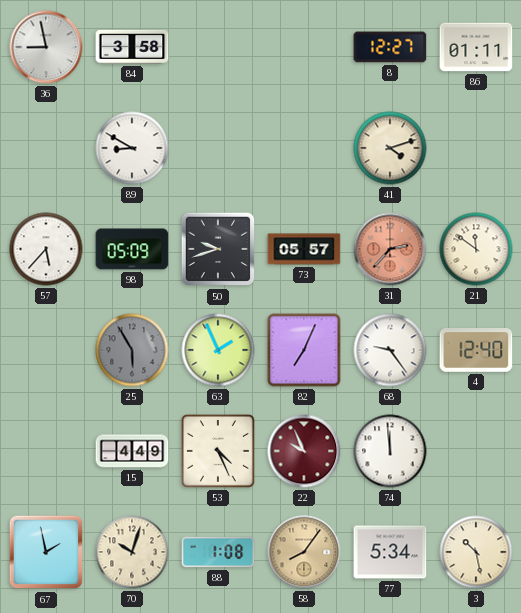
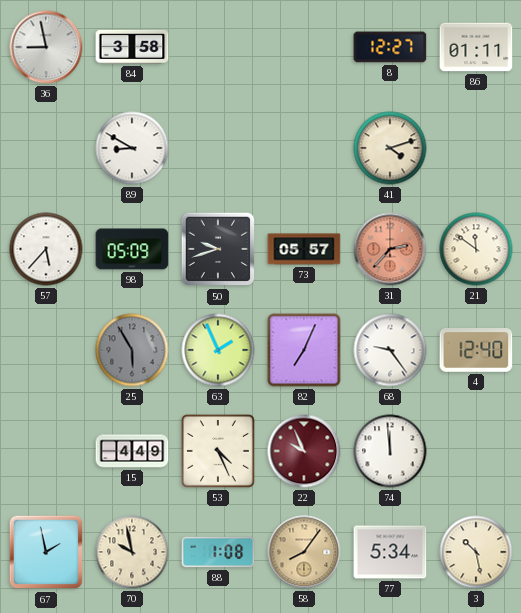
70: 10:03 -> 9:58 (132, 552)
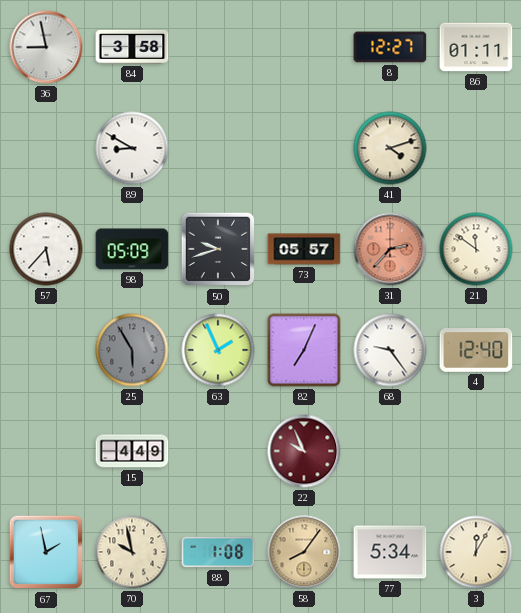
53: 4:26 -> none (218, 451)
74: 11:59 -> none (390, 451)
3: 10:28 -> 12:05 (476, 552)
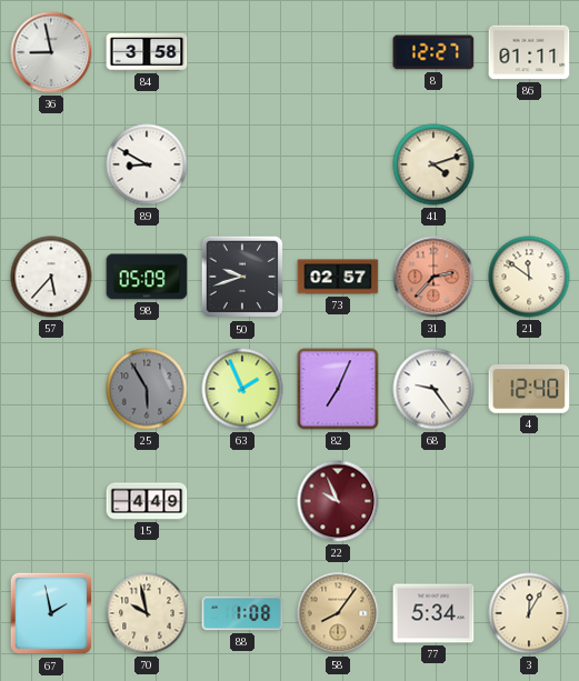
73: 05:57 -> 02:57 (338, 277)
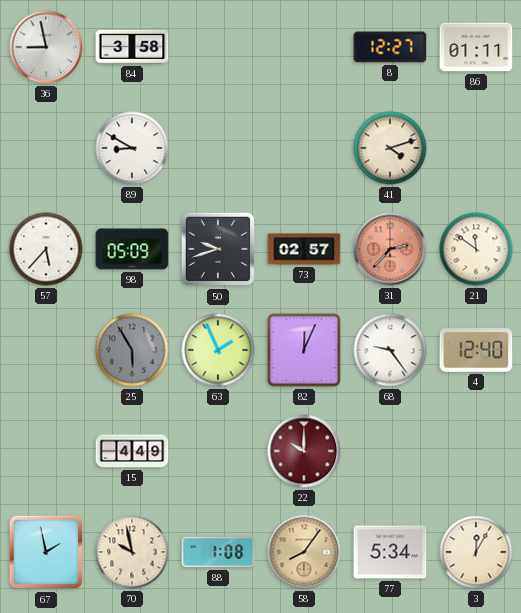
82: 7:04 -> 12:04 (304, 350)
22: 9:56 -> 10:00 (304, 451)
